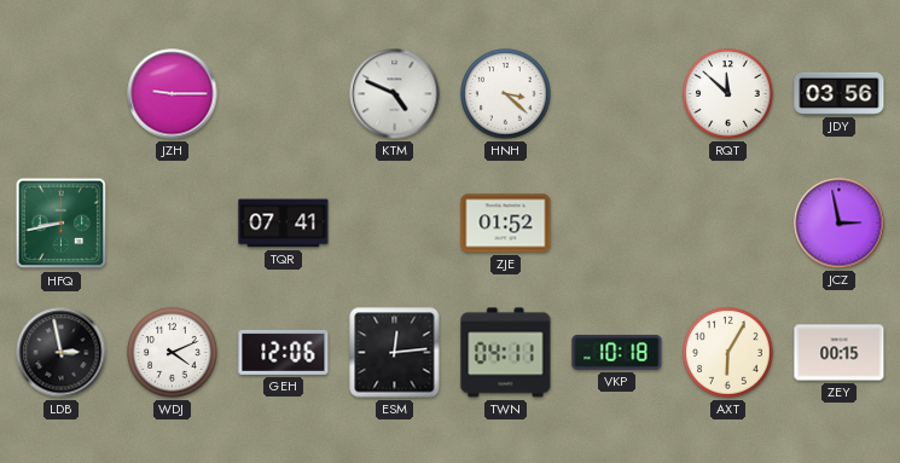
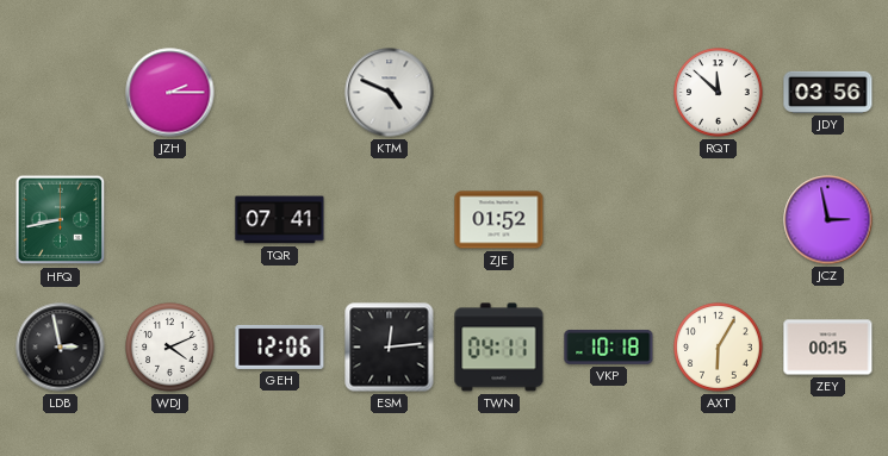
JZH: 9:15 -> 2:15 (170, 93)
HNH: 3:22 -> none (506, 94)
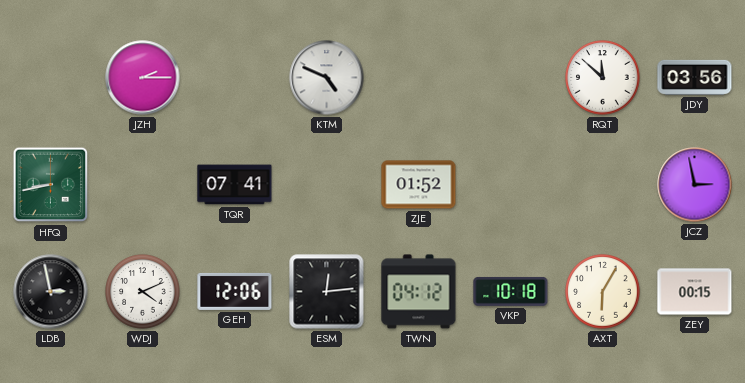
TWN: 04:11 -> 04:12 (419, 292)
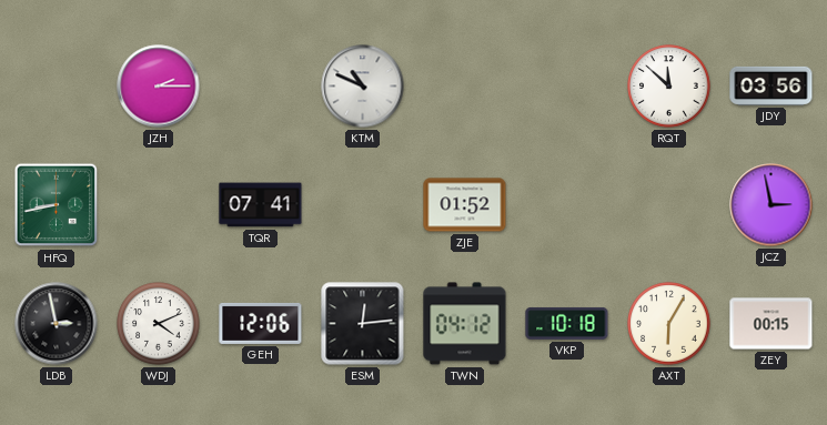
KTM: 4:49 -> 10:49 (363, 87)
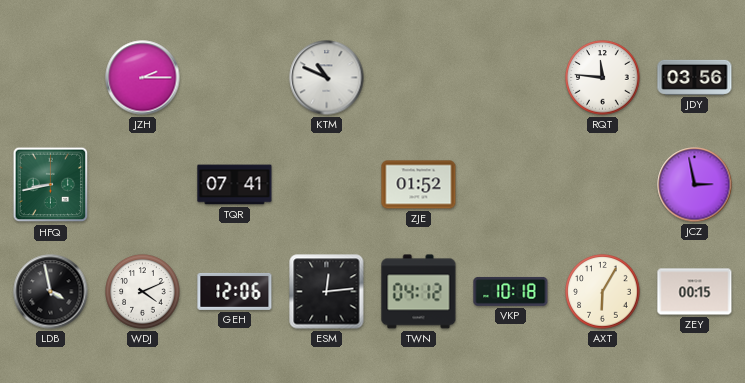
RQT: 11:52 -> 11:46 (603, 78)
LDB: 2:58 -> 3:58 (51, 292)
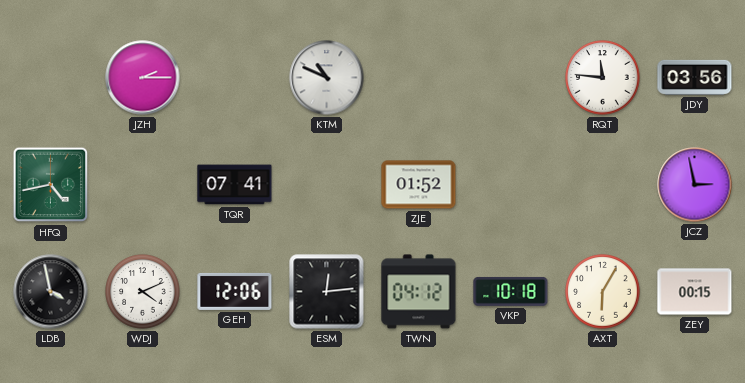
HFQ: 8:43 -> 4:43 (51, 185)
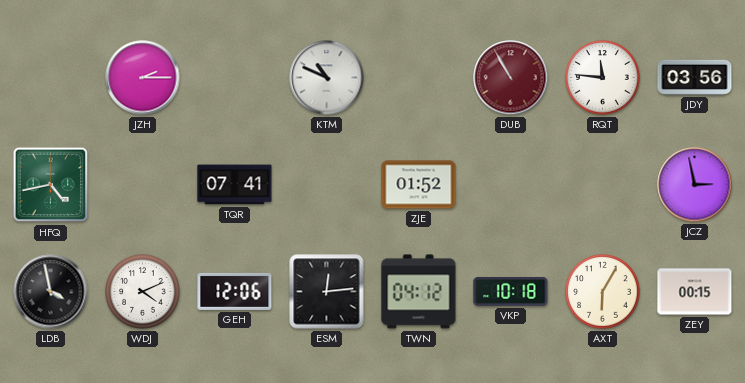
DUB: none -> 10:55 (511, 78)
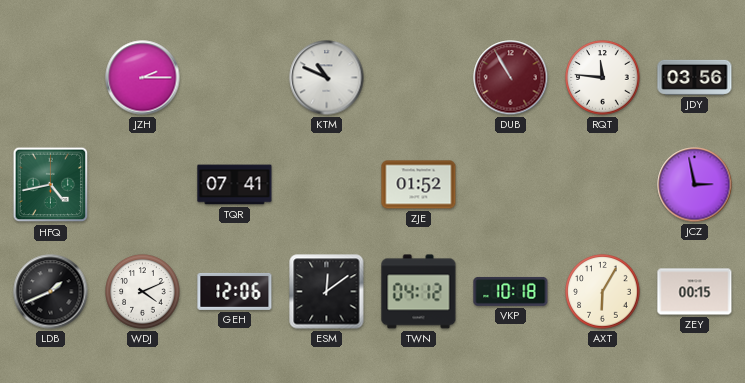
LDB: 3:58 -> 1:41 (51, 292)
ESM: 12:14 -> 12:09 (327, 292)
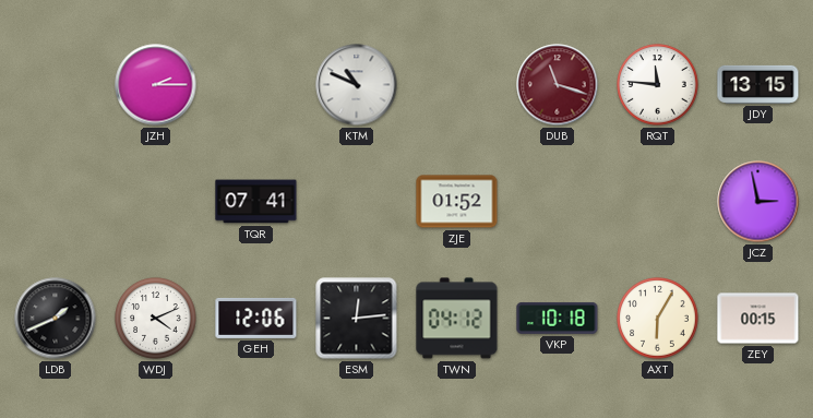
DUB: 10:55 -> 11:18 (558, 85)
JDY: 03:56 -> 13:15 (758, 84)
HFQ: 4:43 -> none (51, 185)
ESM: 12:09 -> 12:14 (357, 319)
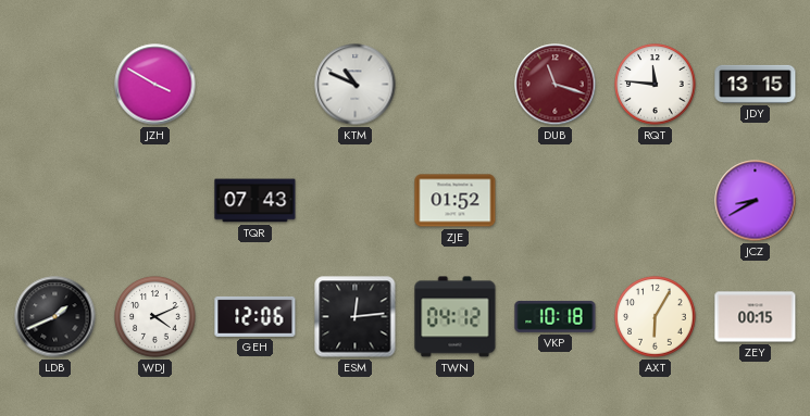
JZH: 2:15 -> 3:50 (155, 85)
TQR: 07:41 -> 07:43 (256, 201)
JCZ: 2:58 -> 8:40 (756, 201)
